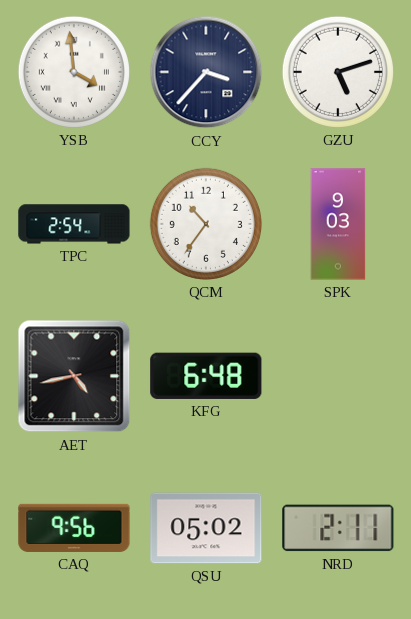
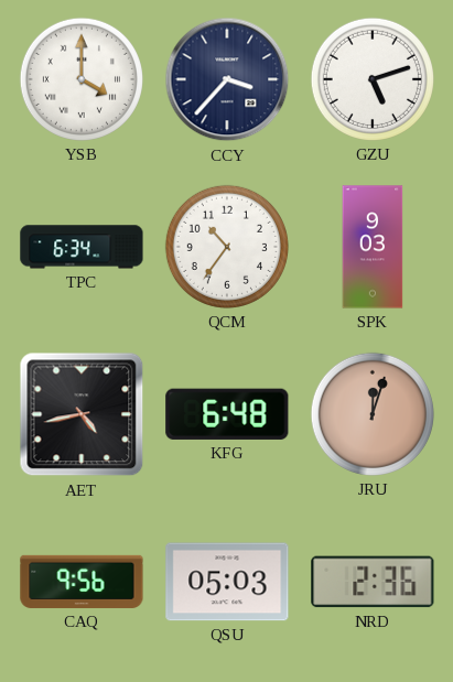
YSB: 3:59 -> 4:00 (82, 79)
TPC: 2:54 -> 6:34 (82, 247)
JRU: none -> 12:03 (373, 414)
QSU: 05:02 -> 05:03 (227, 582)
NRD: 2:11 -> 2:36 (373, 582)
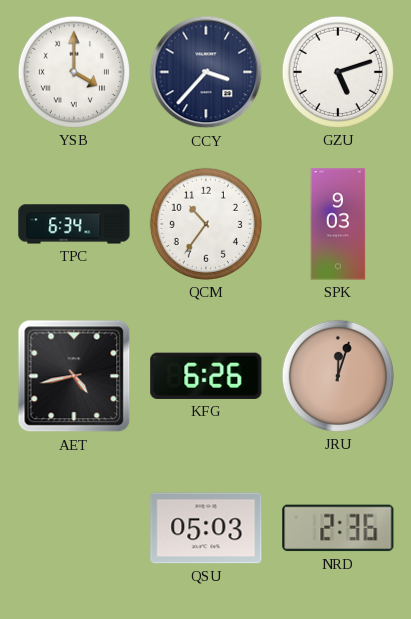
KFG: 6:48 -> 6:26 (206, 376)
CAQ: 9:56 -> none (82, 582)
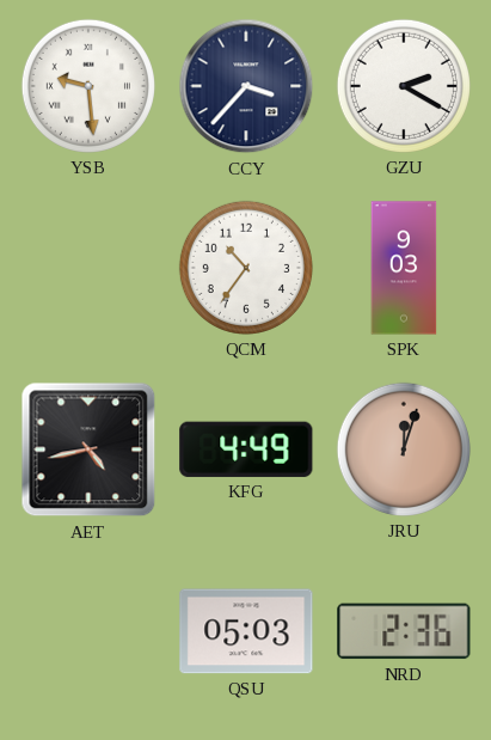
YSB: 4:00 -> 9:29 (88, 86)
GZU: 5:12 -> 2:20 (404, 86)
TPC: 6:34 -> none (74, 224)
KFG: 6:26 -> 4:49 (246, 449)
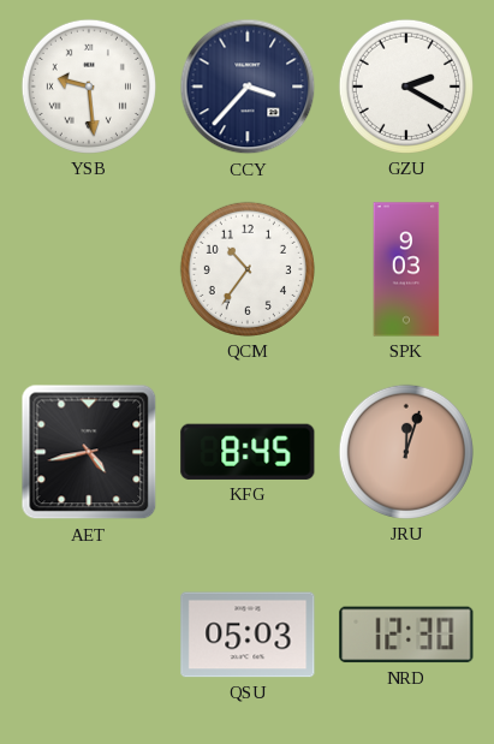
KFG: 4:49 -> 8:45 (248, 452)
NRD: 2:36 -> 12:30 (406, 635)
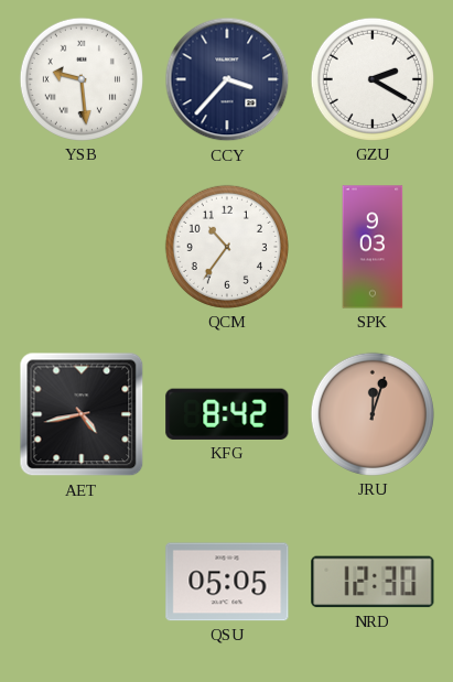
KFG: 8:45 -> 8:42 (227, 414)
QSU: 05:03 -> 05:05 (227, 582)
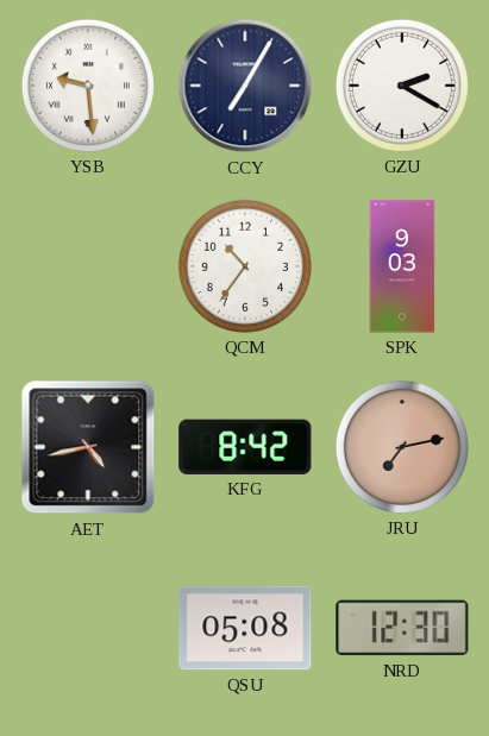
CCY: 3:37 -> 7:05 (245, 86)
JRU: 12:03 -> 7:13 (402, 447)
QSU: 05:05 -> 05:08 (245, 628)
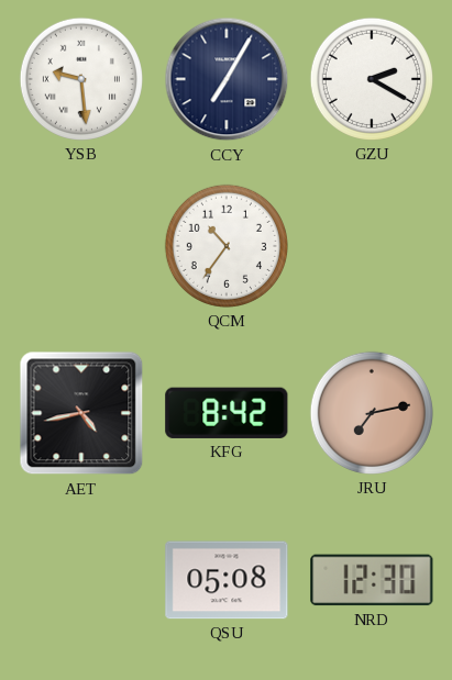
SPK: 9:03 -> none (402, 266)
